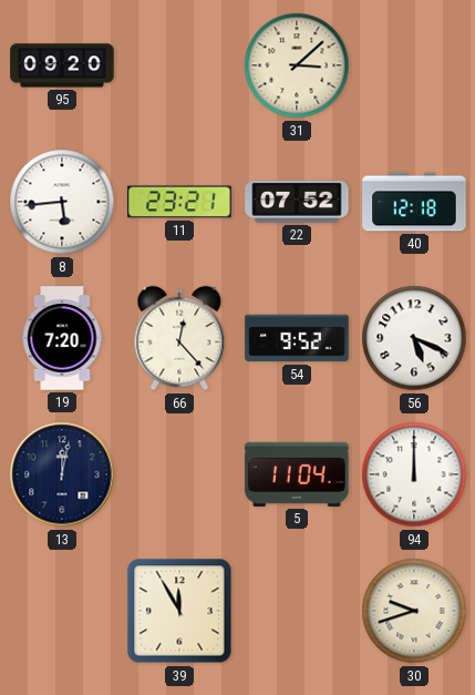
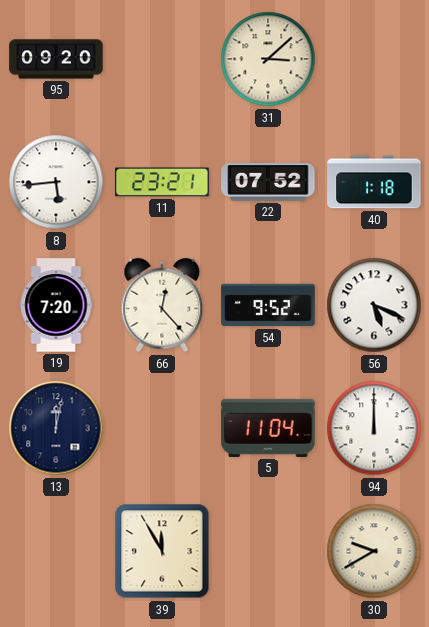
40: 12:18 -> 1:18 (374, 182)
30: 9:42 -> 9:40 (374, 551)
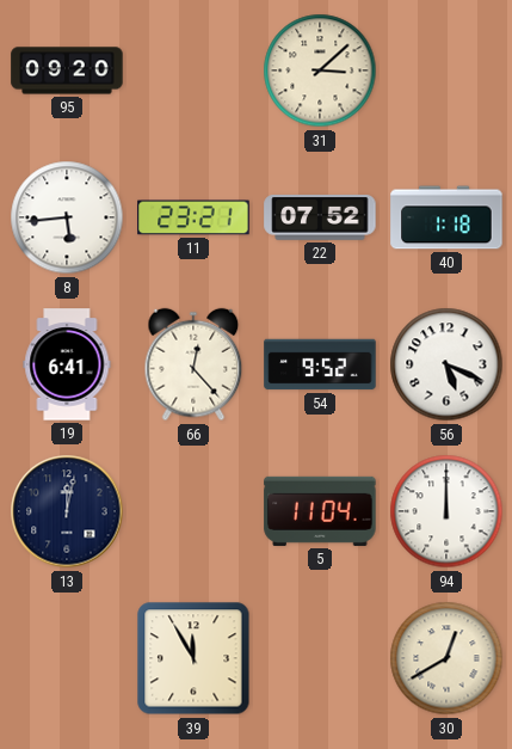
19: 7:20 -> 6:41 (67, 364)
30: 9:40 -> 12:40 (446, 658)
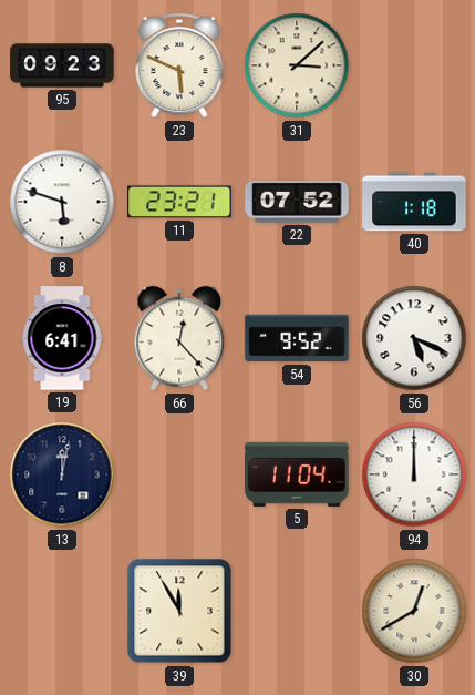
95: 09:20 -> 09:23 (62, 65)
23: none -> 5:49 (179, 67)
8: 5:44 -> 5:48 (62, 202)
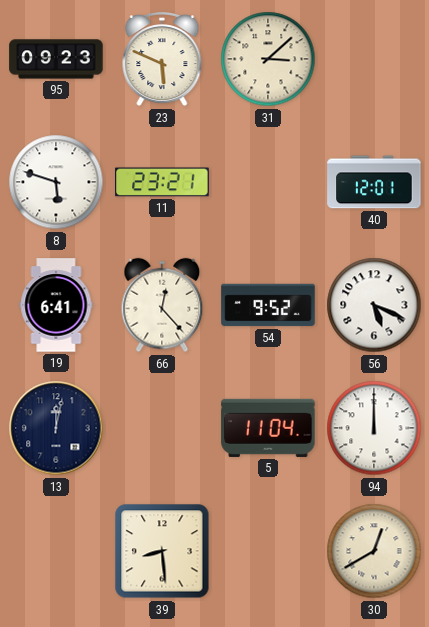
22: 07:52 -> none (297, 203)
40: 1:18 -> 12:01 (374, 182)
39: 11:55 -> 8:29 (162, 551)
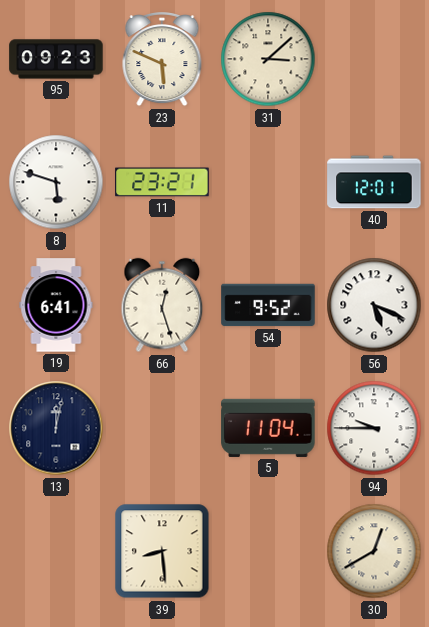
66: 12:23 -> 12:27 (162, 305)
94: 12:00 -> 9:45 (374, 428)
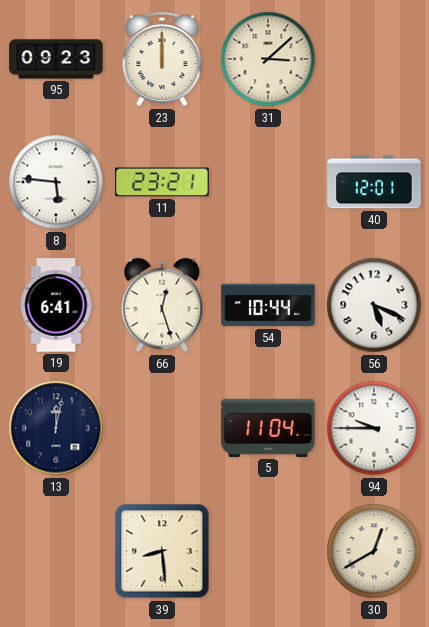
23: 5:49 -> 12:00 (162, 60)
8: 5:48 -> 5:46 (56, 182)
54: 9:52 -> 10:44 (268, 305)
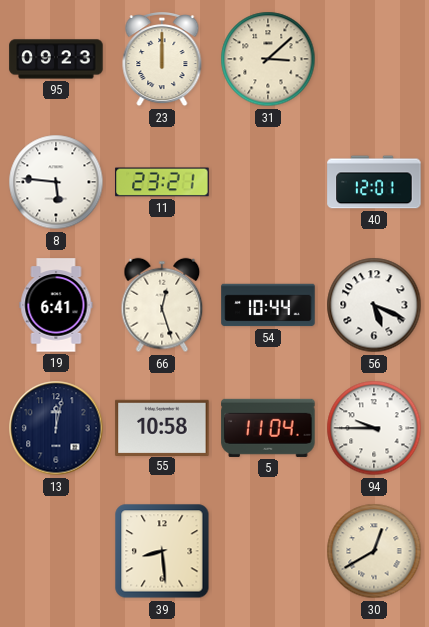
55: none -> 10:58 (162, 427)
